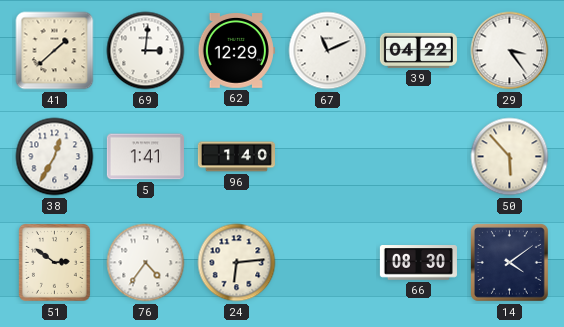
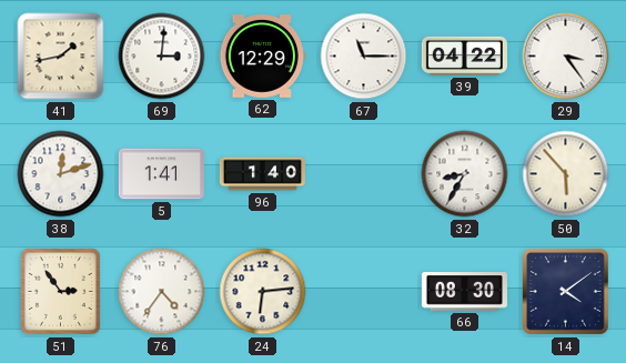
41: 1:38 -> 1:43 (61, 57)
67: 11:11 -> 11:15 (364, 57)
38: 12:35 -> 12:12 (61, 174)
32: none -> 8:35 (465, 174)
51: 2:51 -> 2:54 (60, 291)
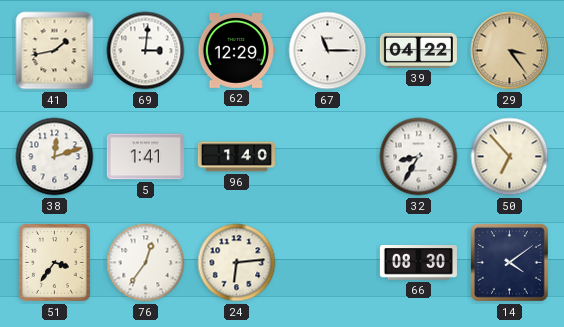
29 dial: white -> champagne (510, 51)
50: 5:53 -> 6:53 (510, 157)
51: 2:54 -> 3:36 (54, 262)
76: 4:36 -> 12:36 (146, 263)
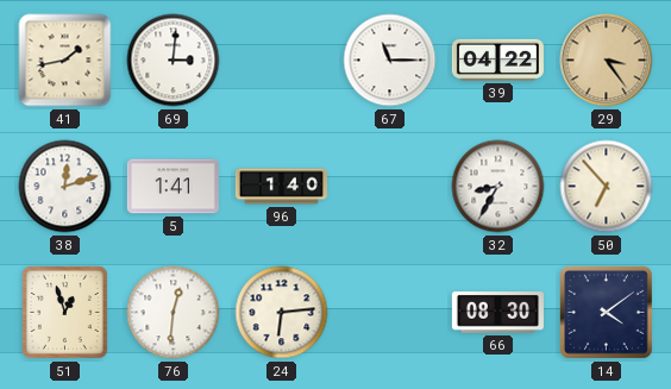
62: 12:29 -> none (236, 51)
51: 3:36 -> 12:57 (64, 312)
76: 12:36 -> 12:31 (174, 313)
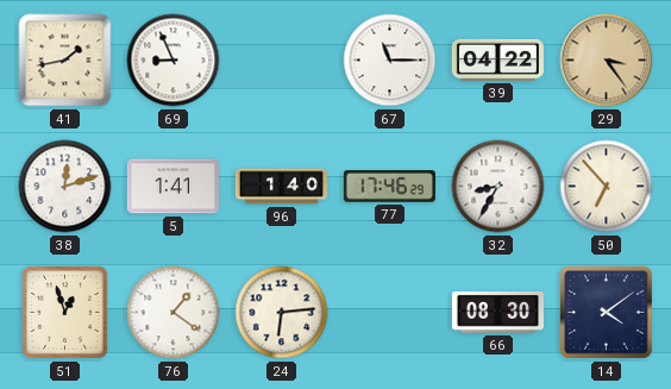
69: 3:01 -> 8:56 (174, 61)
77: none -> 17:46 (389, 187)
76: 12:31 -> 1:21 (174, 313)
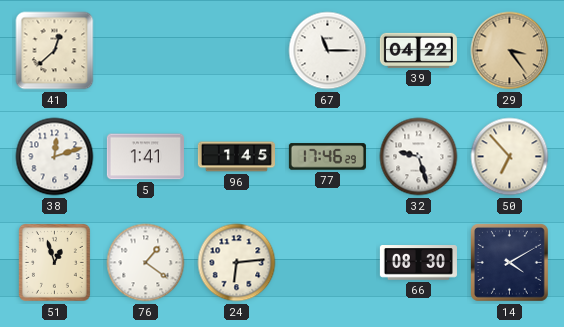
41: 1:43 -> 12:38 (55, 51)
69: 8:56 -> none (174, 61)
96: 1:40 -> 1:45 (236, 157)
32: 8:35 -> 9:27 (419, 157)
14: 4:09 -> 4:10 (510, 263)
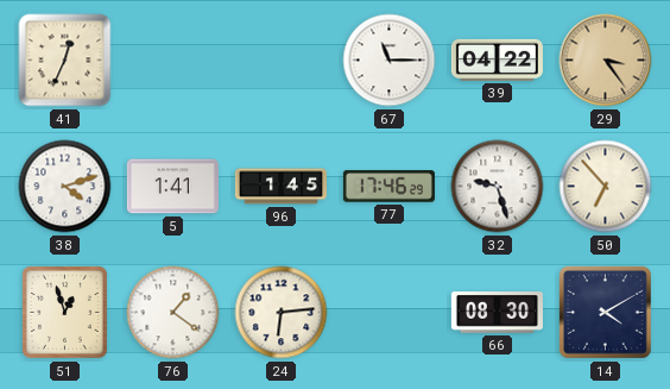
41: 12:38 -> 12:34 (65, 61)
38: 12:12 -> 4:12 (65, 187)
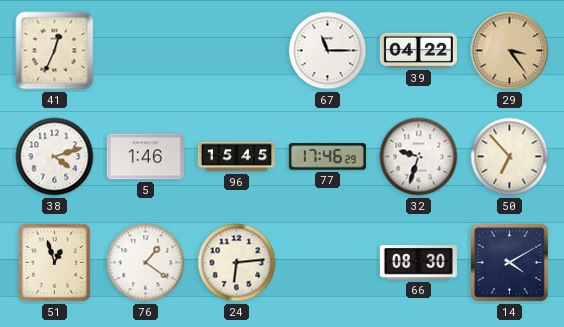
5: 1:41 -> 1:46 (145, 157)
96: 1:45 -> 15:45 (236, 157)
32: 9:27 -> 9:33 (419, 157)
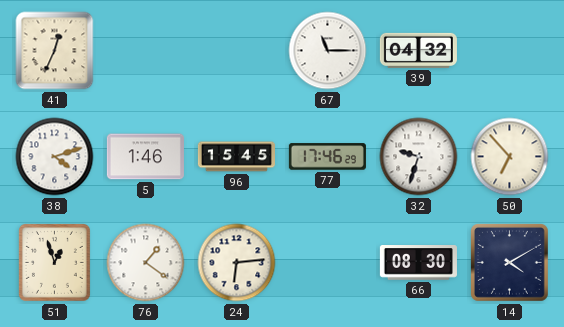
39: 04:22 -> 04:32 (418, 50)
29: 3:24 -> none (510, 51)
